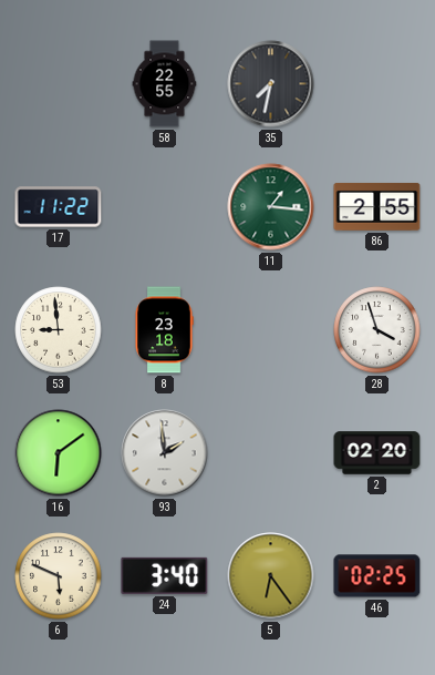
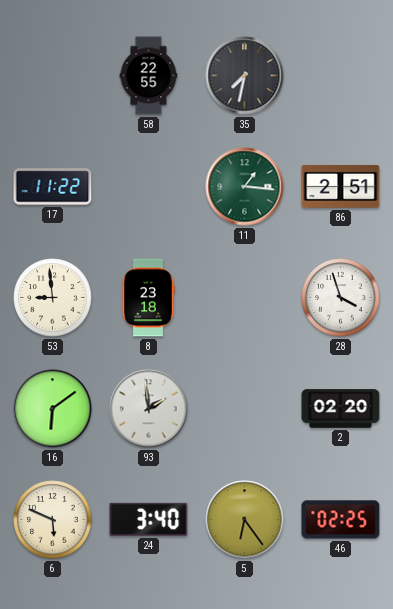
86: 2:55 -> 2:51 (341, 186)
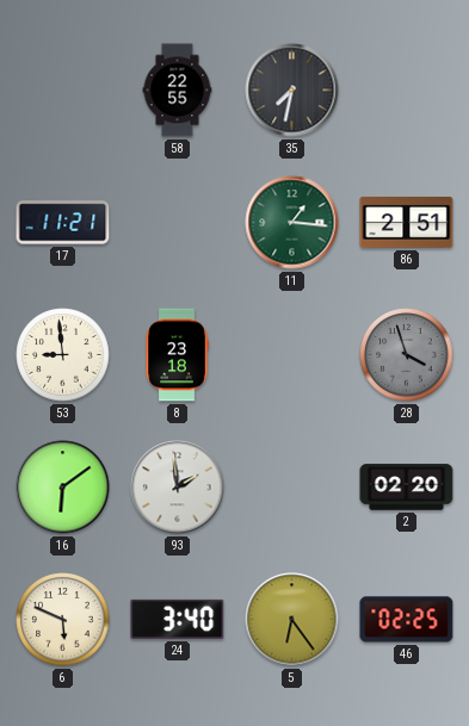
17: 11:22 -> 11:21 (63, 223)
28 dial: white -> grey (407, 355)
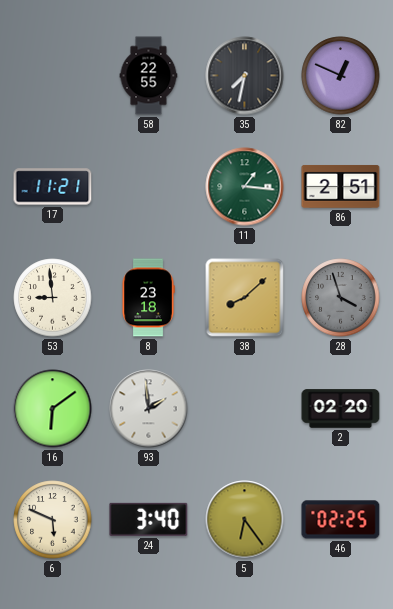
82: none -> 12:49 (341, 76)
38: none -> 8:08 (245, 298)
